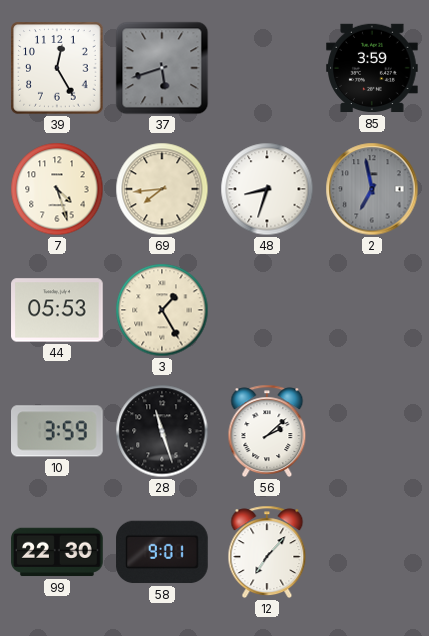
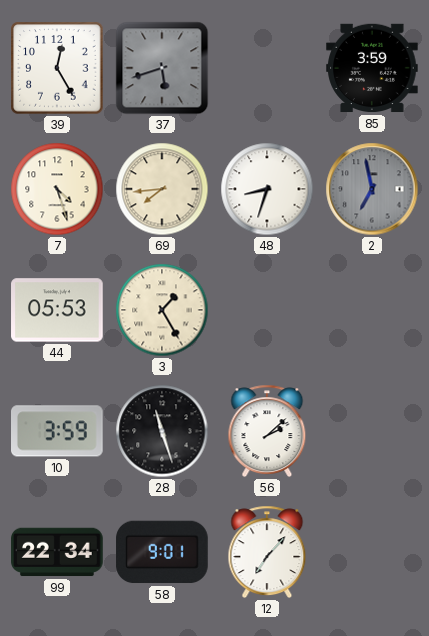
99: 22:30 -> 22:34 (57, 552)
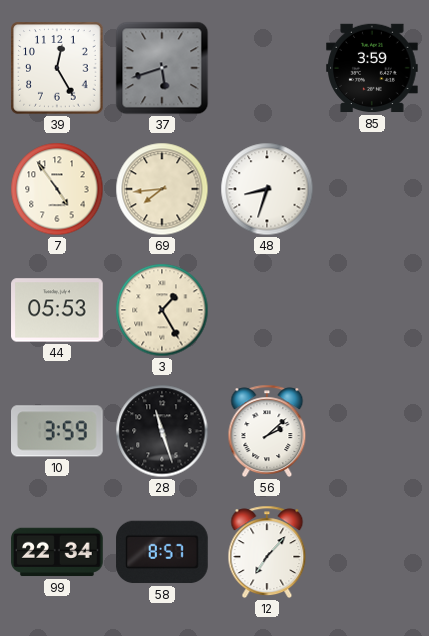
7: 4:27 -> 4:54 (57, 189)
2: 6:58 -> none (372, 189)
58: 9:01 -> 8:57 (162, 552)
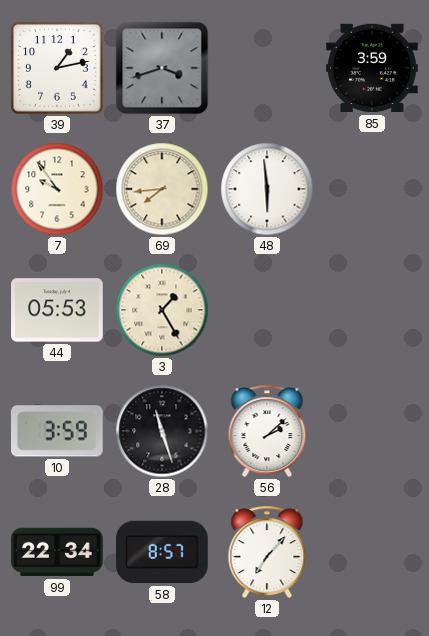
39: 12:25 -> 1:13 (57, 68)
37: 5:42 -> 3:42 (162, 68)
7: 4:54 -> 9:54 (57, 189)
48: 8:33 -> 5:59 (267, 189)
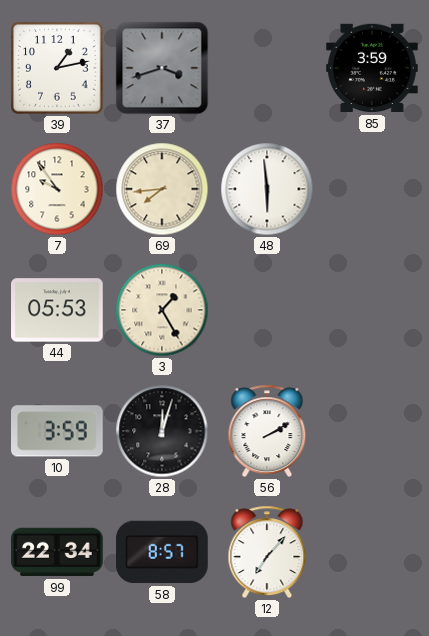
28: 11:27 -> 12:03 (162, 431)
56: 2:08 -> 2:10 (267, 431)
